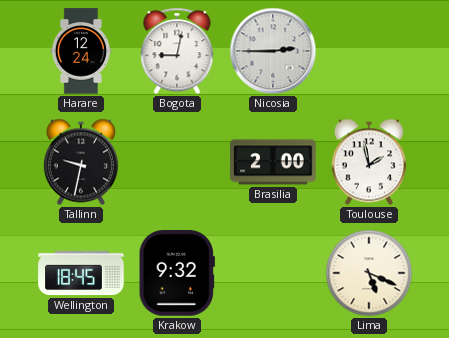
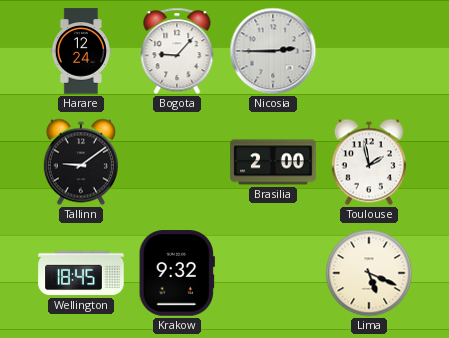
Bogota: 9:02 -> 9:07 (177, 51)
Tallinn: 9:32 -> 9:09 (81, 162)
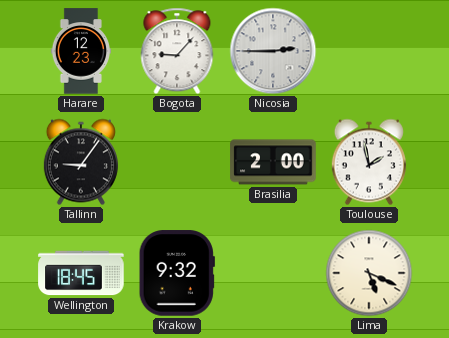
Harare: 12:24 -> 12:23 (81, 51)
Tallinn: 9:09 -> 9:06 (81, 162)
